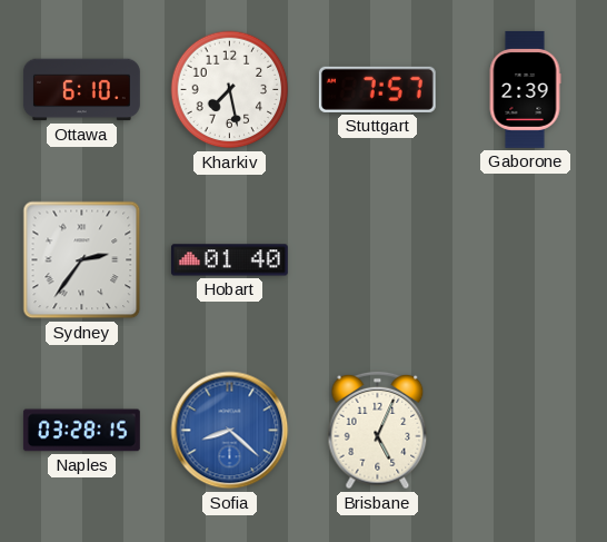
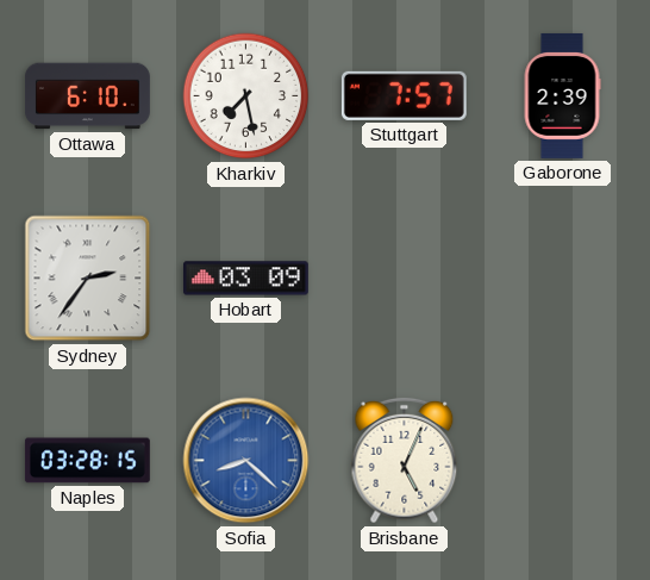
Hobart: 01:40 -> 03:09 (245, 279)
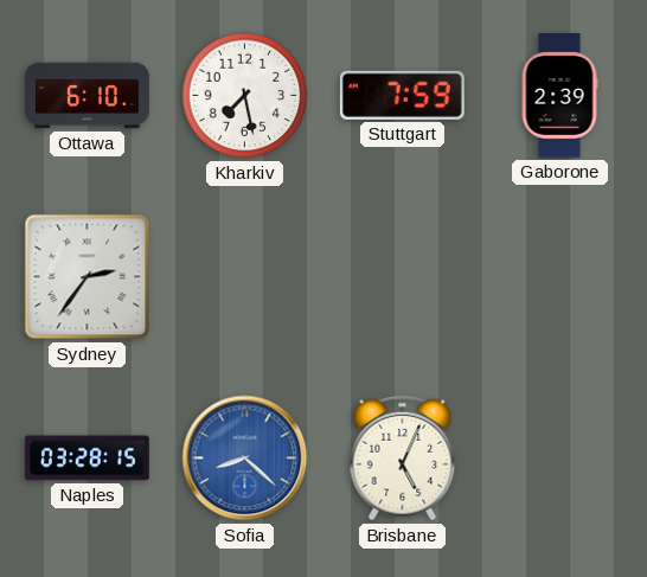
Stuttgart: 7:57 -> 7:59 (402, 95)
Hobart: 03:09 -> none (245, 279)
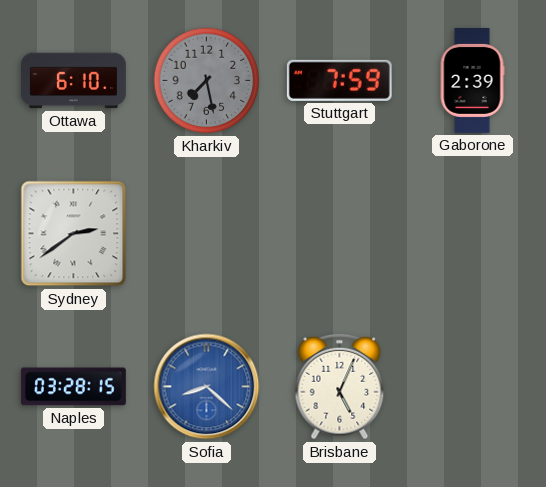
Kharkiv dial: white -> grey (207, 81)
Sydney: 2:36 -> 2:39 (74, 234)
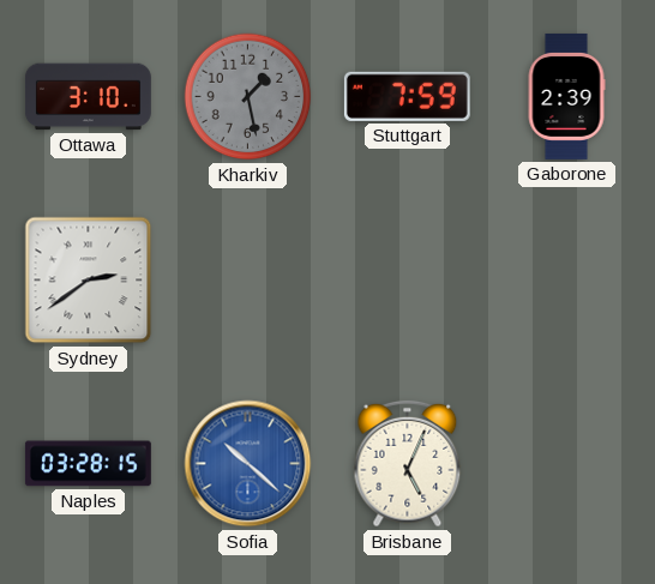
Ottawa: 6:10 -> 3:10 (89, 97)
Kharkiv: 7:28 -> 1:28 (248, 97)
Sofia: 8:22 -> 10:22 (248, 464)
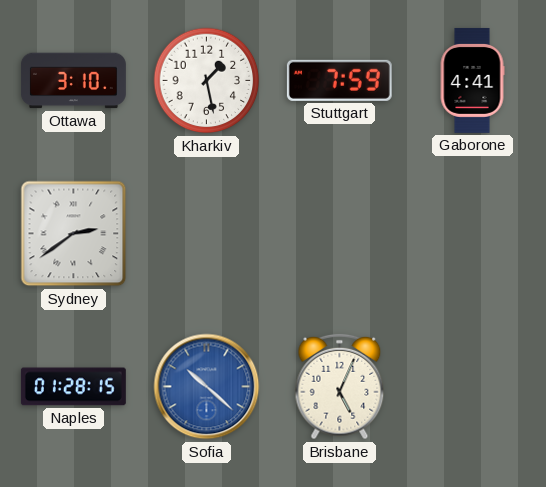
Kharkiv dial: grey -> white (207, 81)
Gaborone: 2:39 -> 4:41 (472, 80)
Naples: 03:28 -> 01:28 (73, 387)
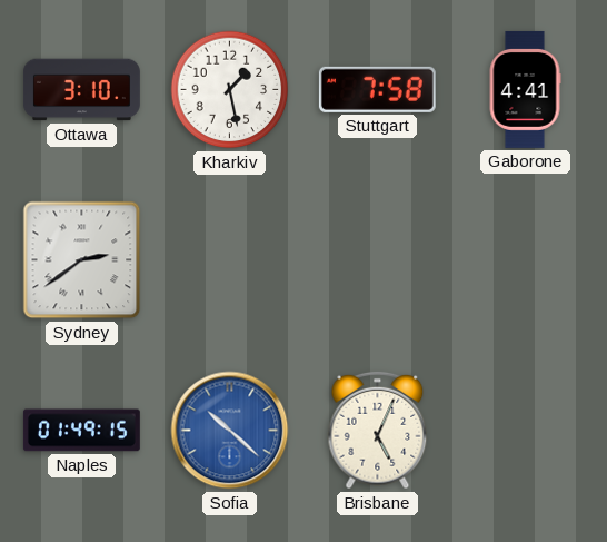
Stuttgart: 7:59 -> 7:58 (377, 89)
Naples: 01:28 -> 01:49 (81, 431)
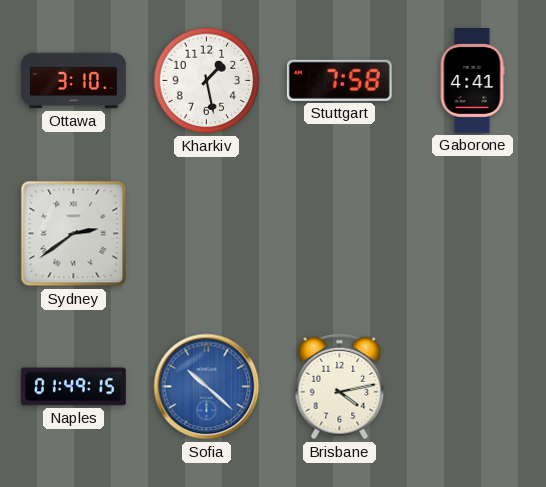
Brisbane: 5:04 -> 4:13 (340, 387)
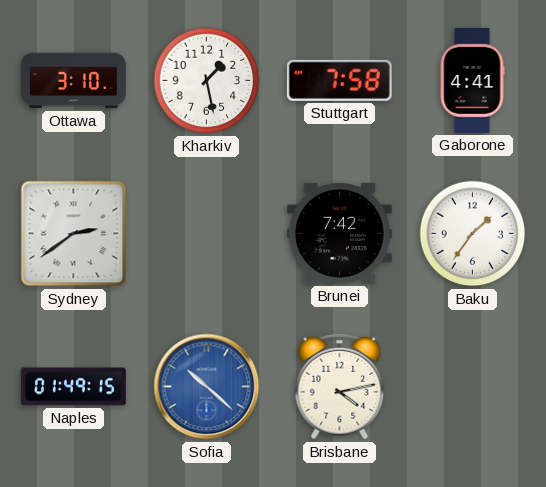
Brunei: none -> 7:42 (339, 233)
Baku: none -> 1:36 (473, 234)
